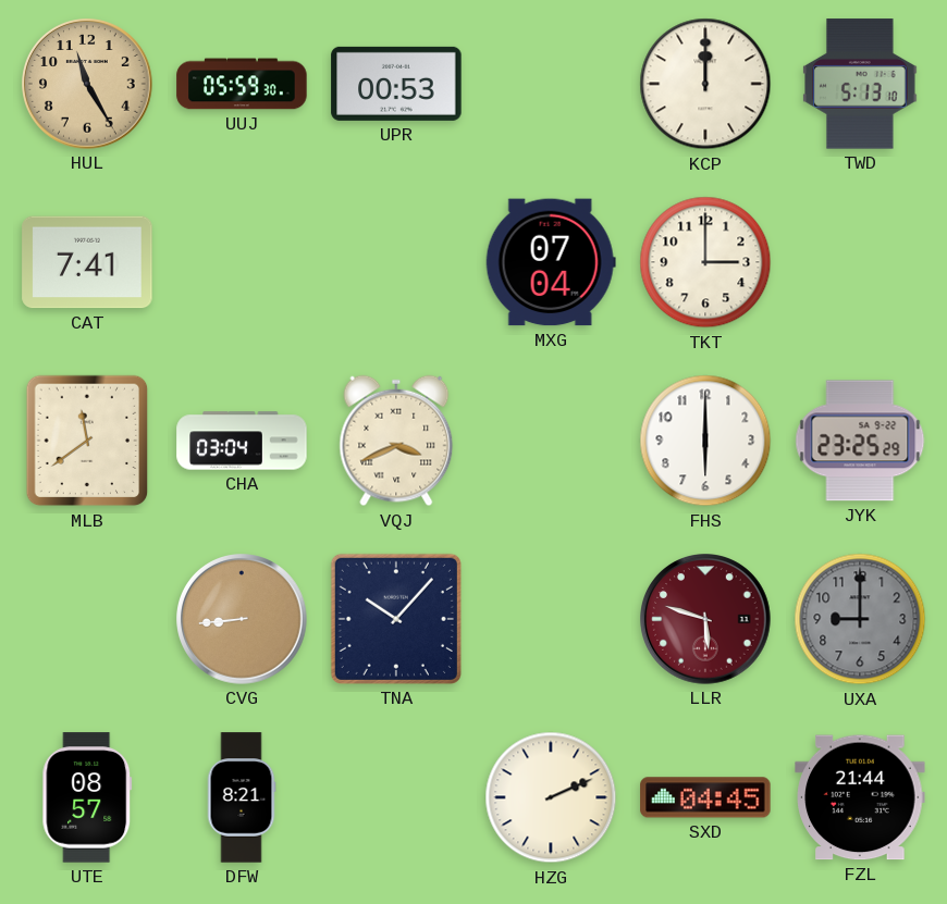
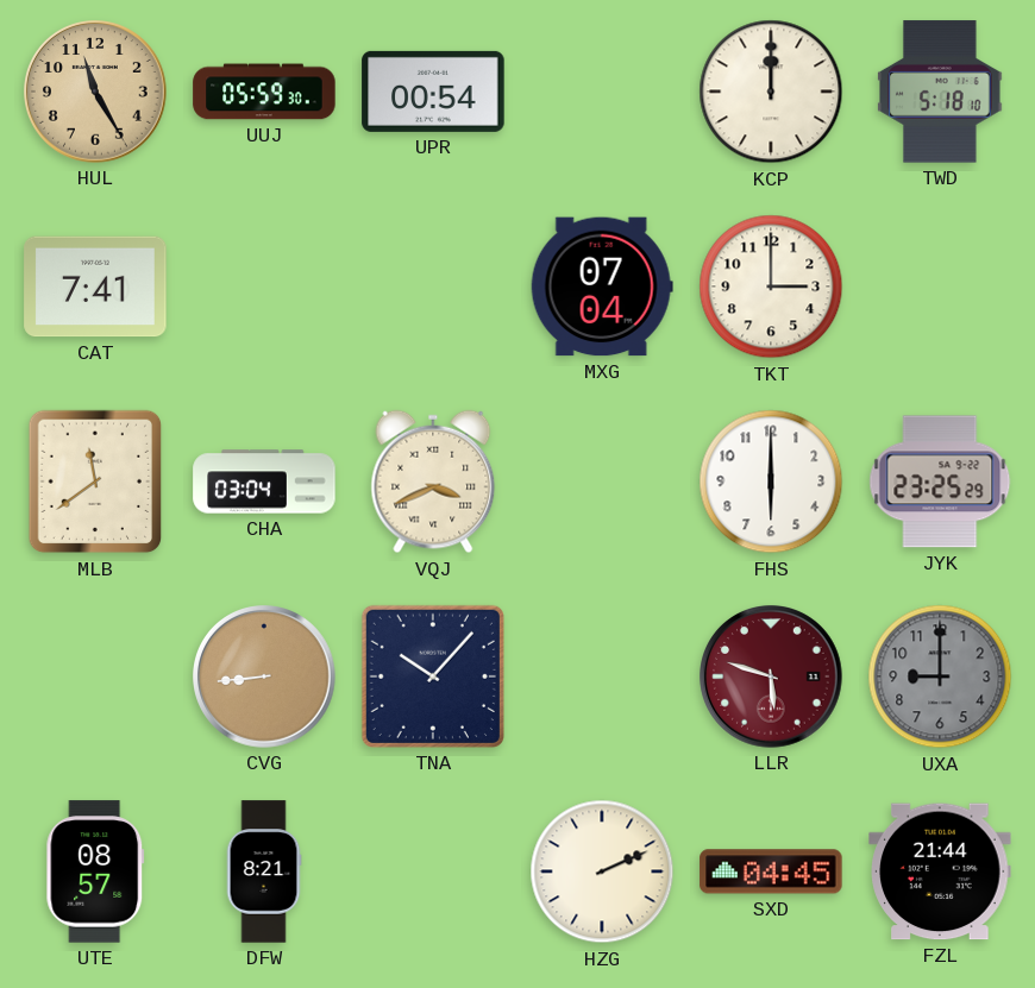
UPR: 00:53 -> 00:54 (433, 92)
TWD: 5:13 -> 5:18 (940, 92)
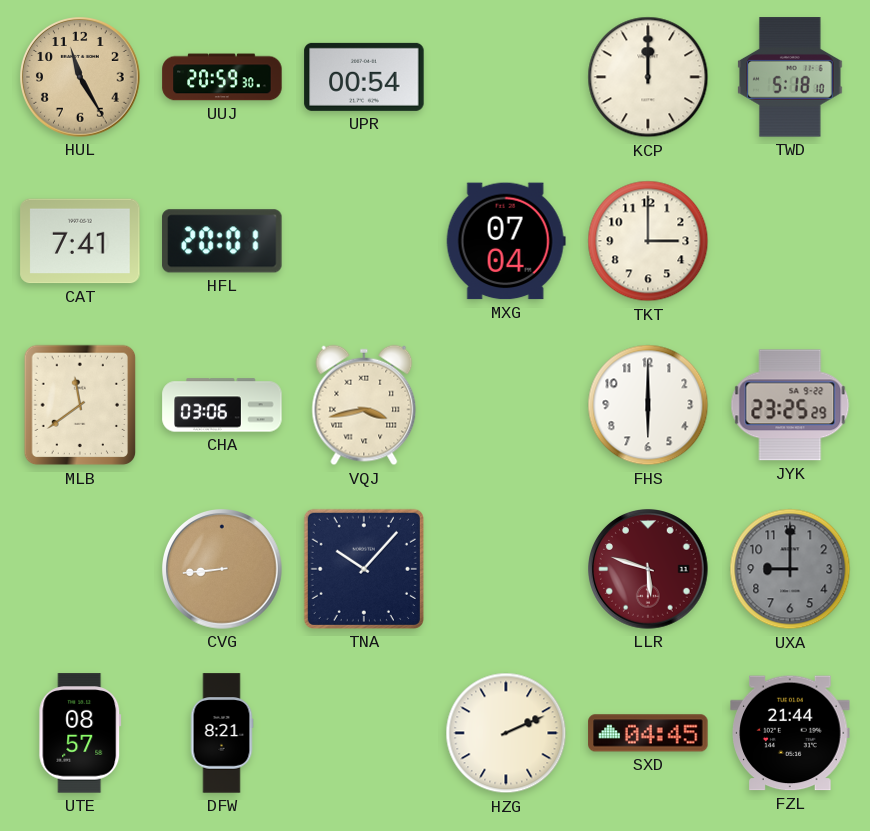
UUJ: 05:59 -> 20:59 (222, 77)
HFL: none -> 20:01 (222, 241)
CHA: 03:04 -> 03:06 (222, 405)
VQJ: 3:41 -> 3:43 (364, 405)
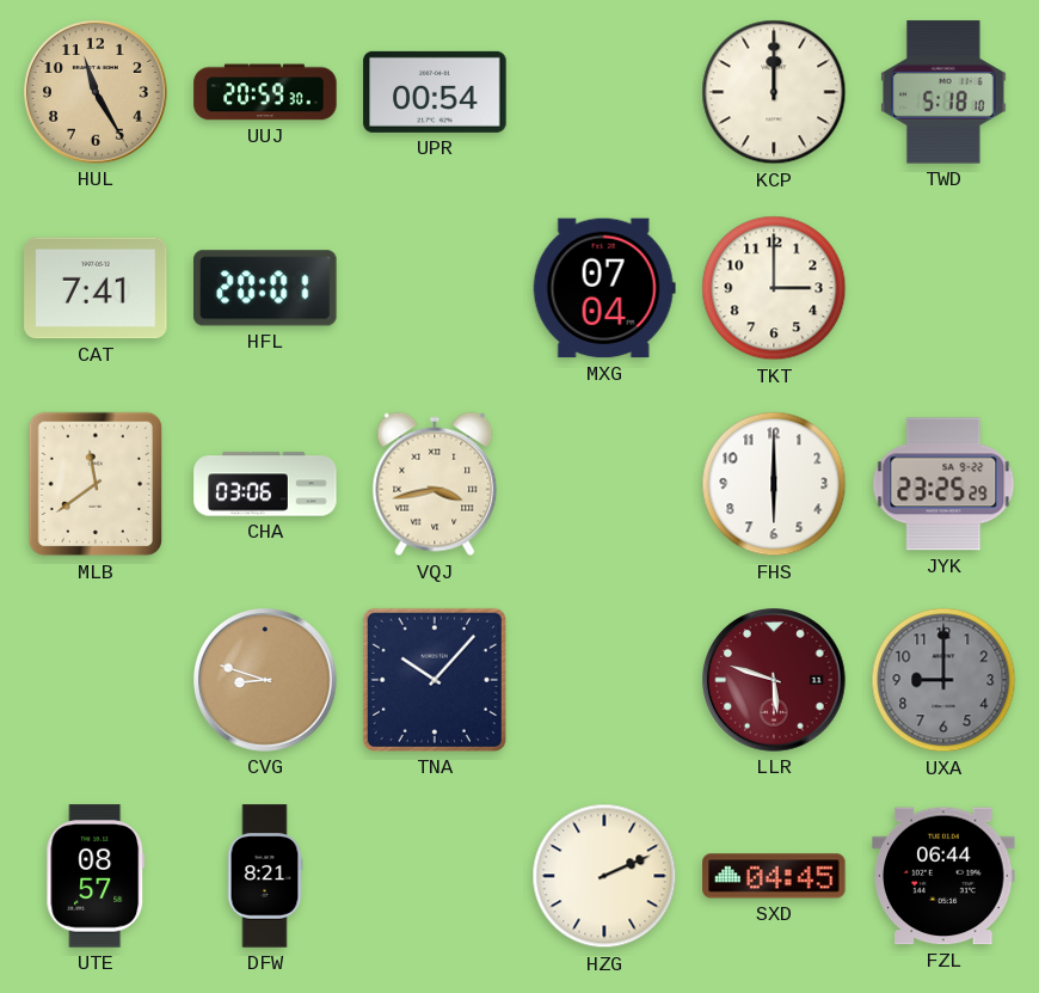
CVG: 8:44 -> 8:48 (265, 680)
FZL: 21:44 -> 06:44 (943, 876)
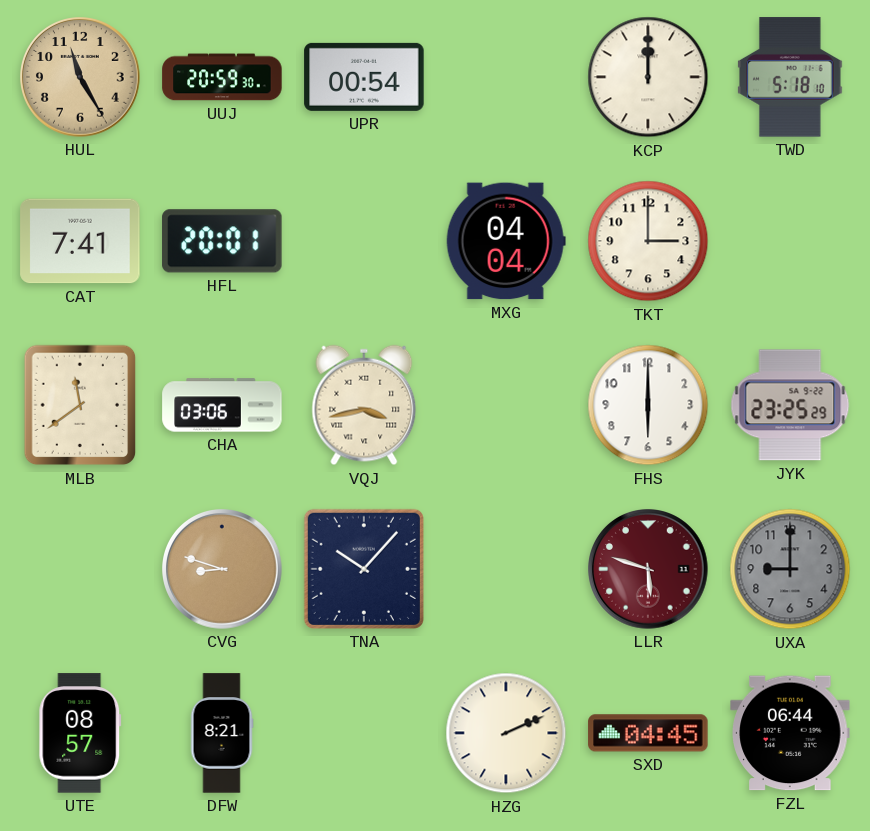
MXG: 07:04 -> 04:04 (506, 241)
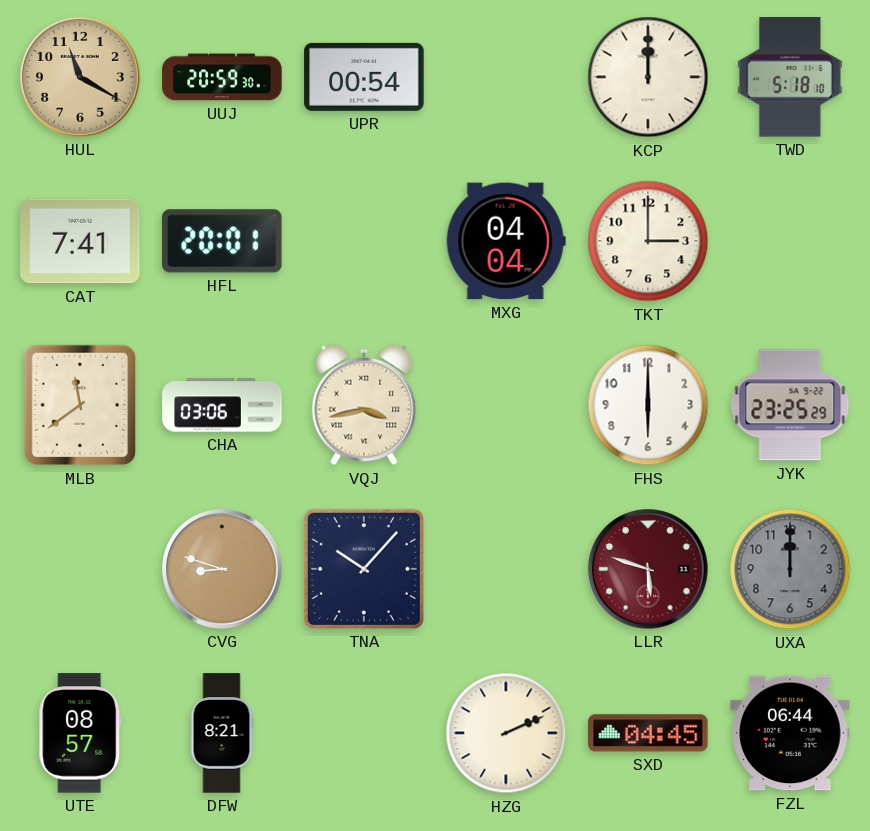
HUL: 11:25 -> 11:20 (80, 77)
UXA: 9:00 -> 12:00 (790, 569)
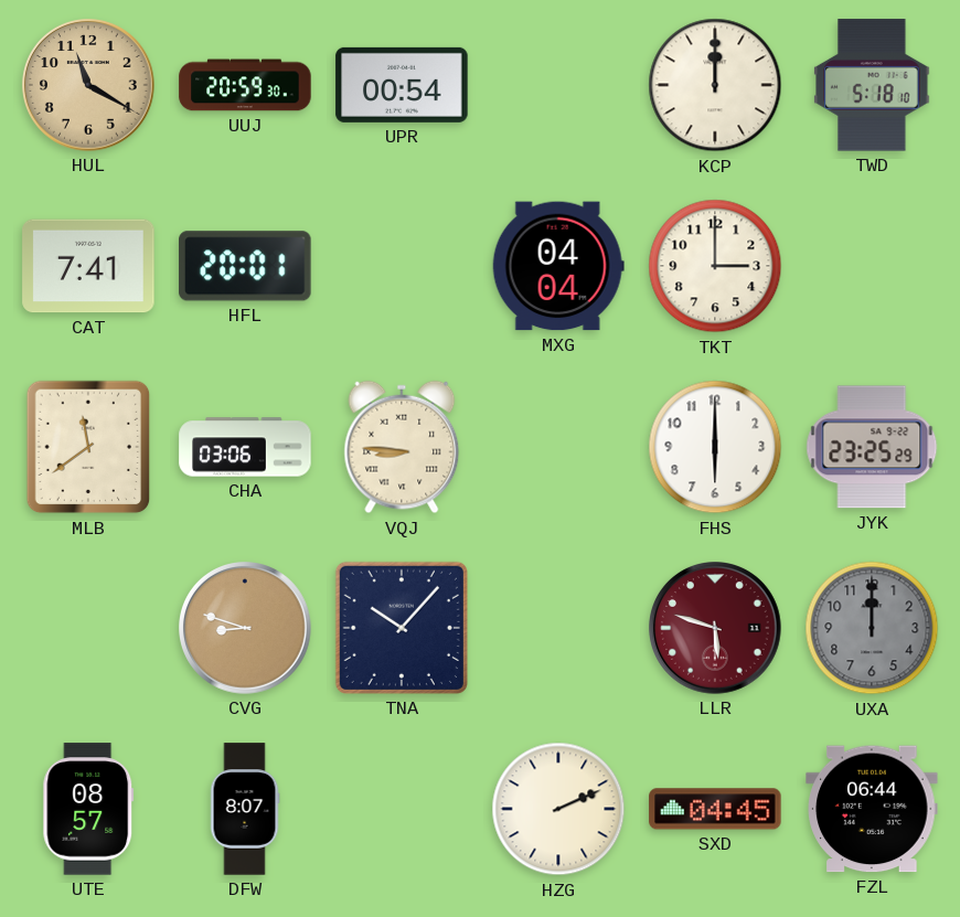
VQJ: 3:43 -> 8:46 (402, 447)
DFW: 8:21 -> 8:07 (245, 809)
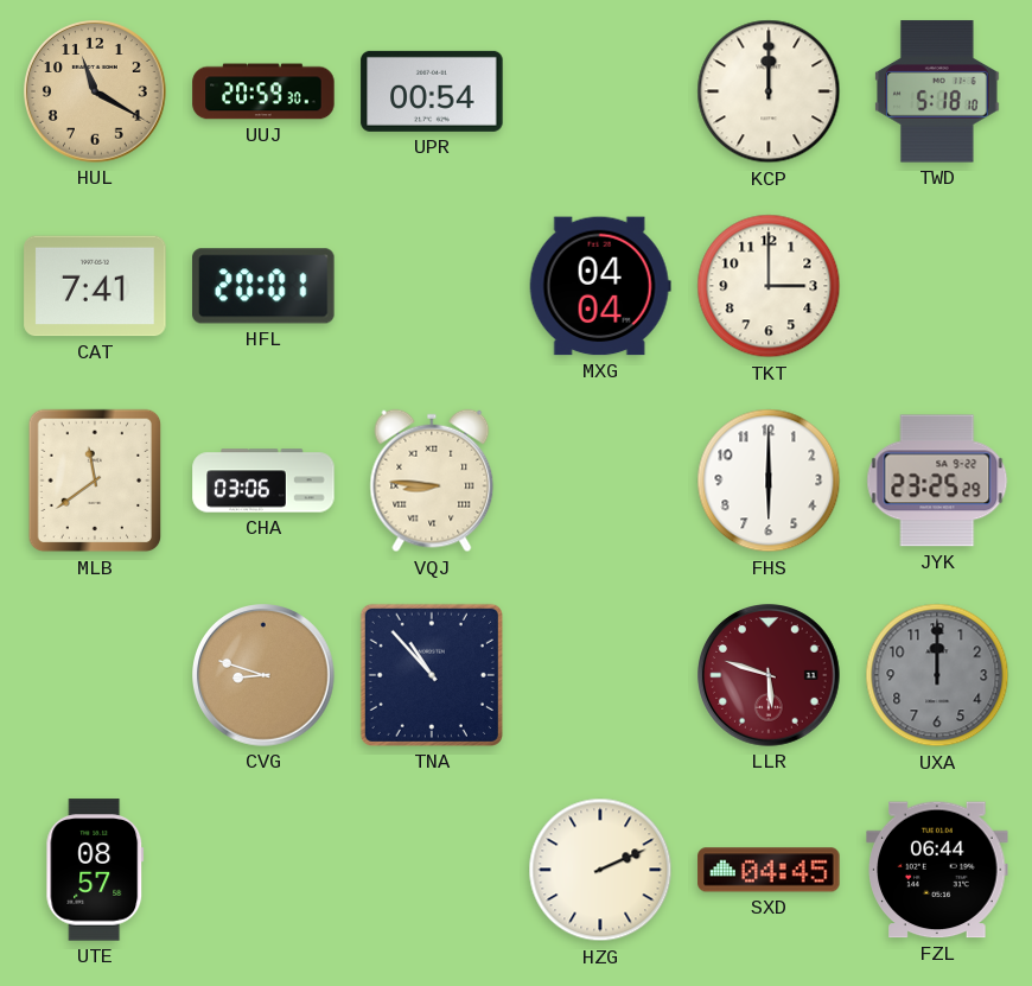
TNA: 10:07 -> 10:53 (432, 675)
DFW: 8:07 -> none (245, 809)
